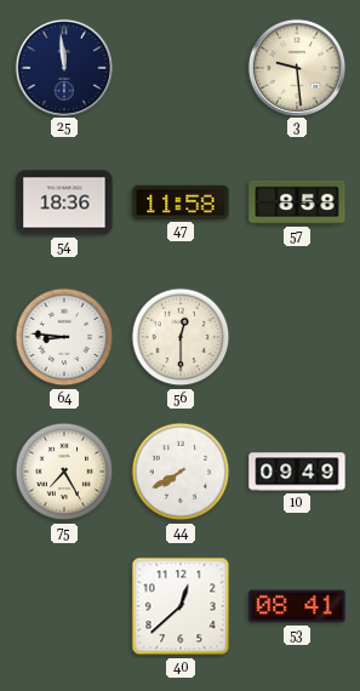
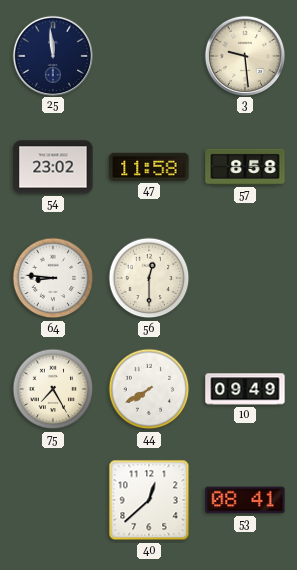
54: 18:36 -> 23:02 (53, 167)
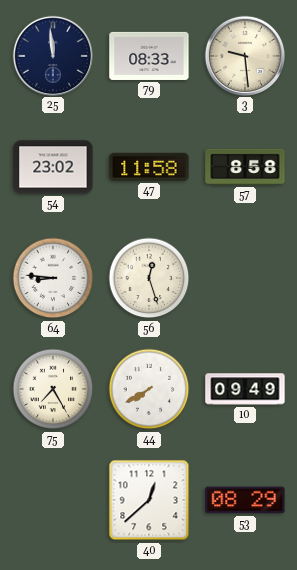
79: none -> 08:33 (149, 56)
56: 12:30 -> 12:27 (149, 278)
53: 08:41 -> 08:29 (245, 500)
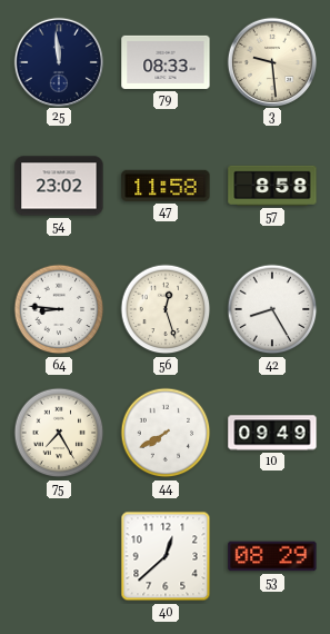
42: none -> 8:25 (272, 309)
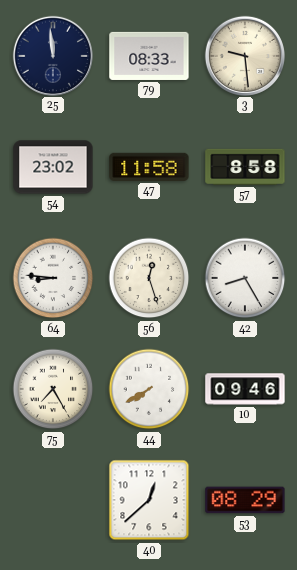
10: 09:49 -> 09:46 (245, 389)
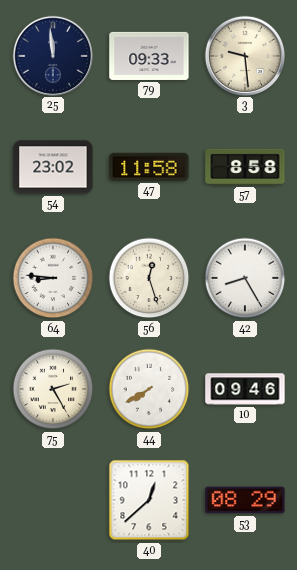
79: 08:33 -> 09:33 (149, 56)
75: 7:25 -> 2:25 (53, 389)
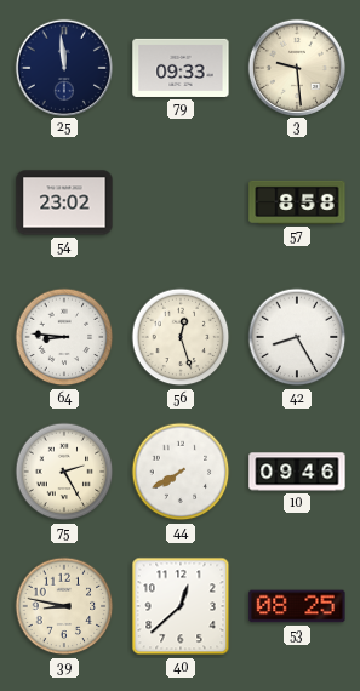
47: 11:58 -> none (149, 167)
39: none -> 8:47 (64, 606)
53: 08:29 -> 08:25 (297, 606)
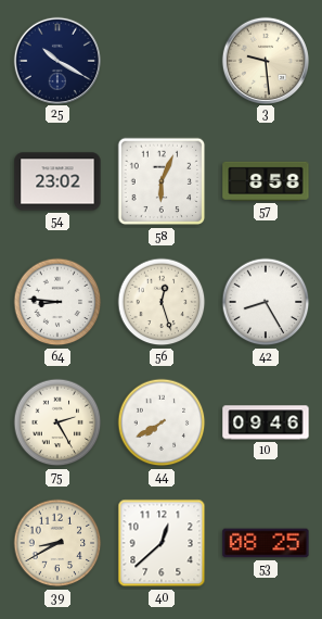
25: 11:59 -> 10:20 (56, 60)
79: 09:33 -> none (181, 68)
58: none -> 6:04 (162, 181)
39: 8:47 -> 8:40 (57, 543)
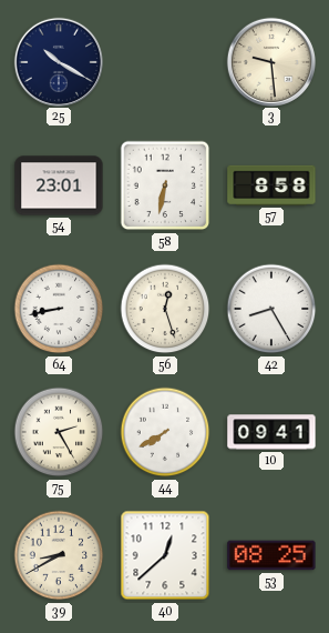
54: 23:02 -> 23:01 (59, 185)
58: 6:04 -> 6:32 (165, 185)
64: 8:46 -> 8:43 (59, 309)
10: 09:46 -> 09:41 (271, 432)
